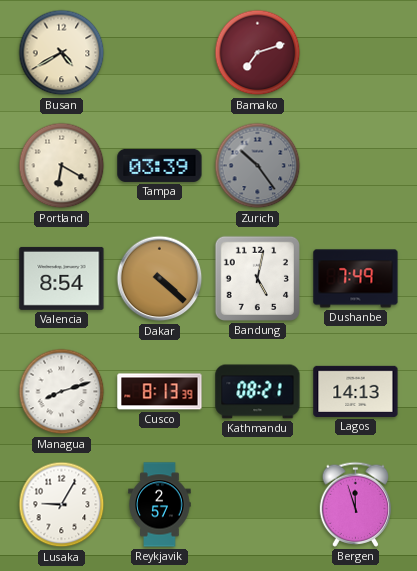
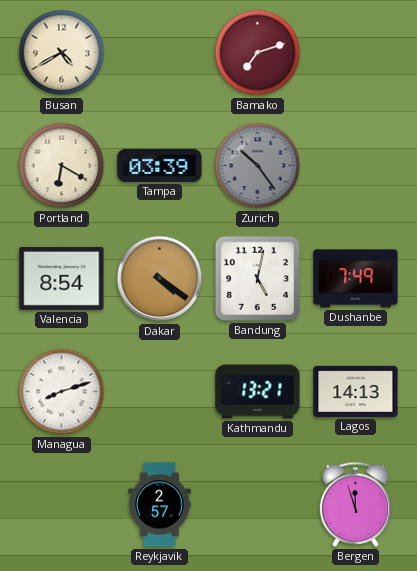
Dakar: 4:22 -> 4:21 (160, 279)
Cusco: 8:13 -> none (160, 392)
Kathmandu: 08:21 -> 13:21 (258, 392)
Lusaka: 9:05 -> none (62, 505)
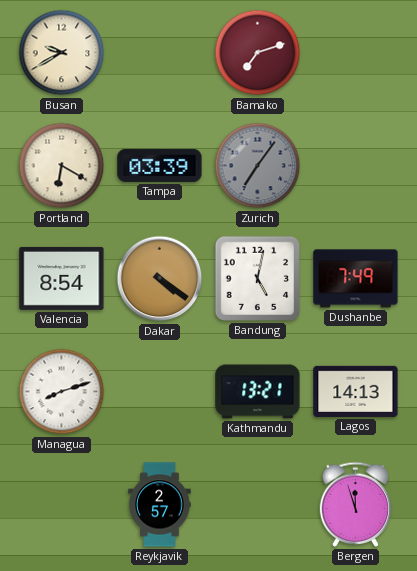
Busan: 4:40 -> 9:40 (62, 53)
Zurich: 10:24 -> 7:06 (258, 166)
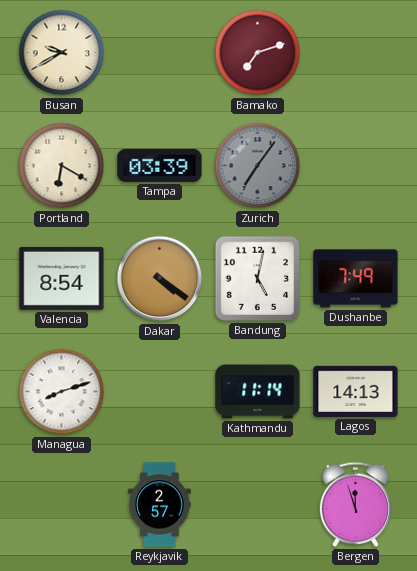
Kathmandu: 13:21 -> 11:14 (258, 392)
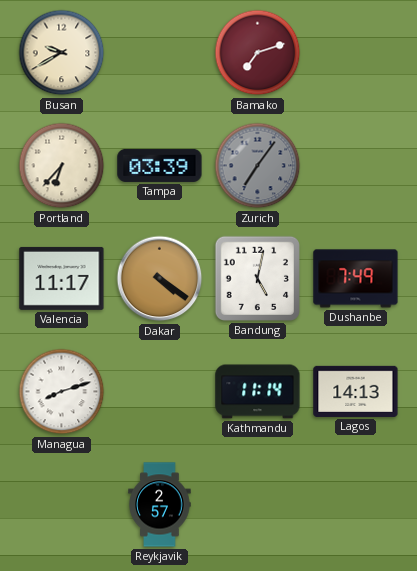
Portland: 6:20 -> 6:37 (62, 166)
Valencia: 8:54 -> 11:17 (62, 278)
Bergen: 11:57 -> none (356, 504)
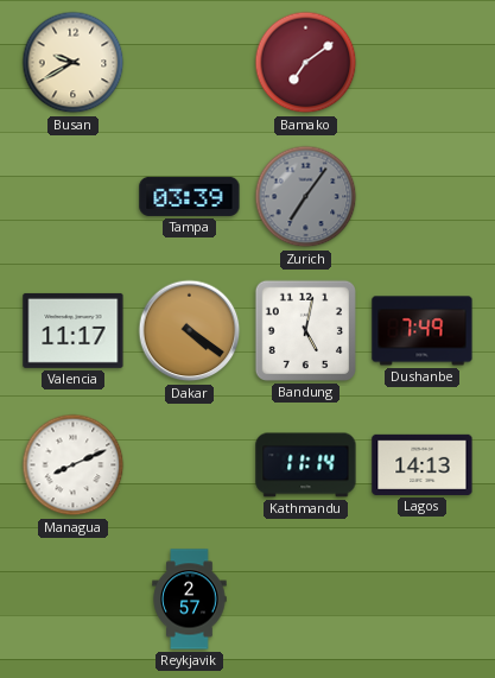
Bamako: 7:12 -> 7:09 (306, 63)
Portland: 6:37 -> none (62, 166)
Managua: 8:12 -> 8:11 (74, 465)
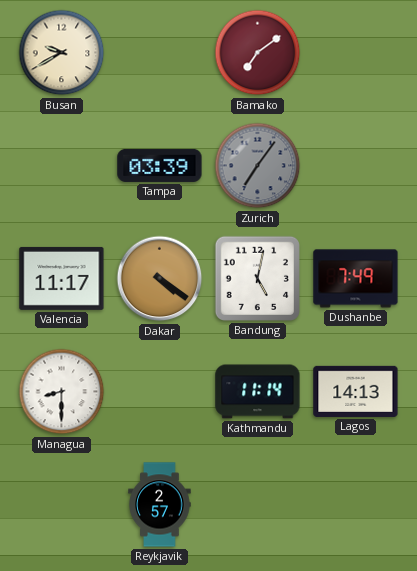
Managua: 8:11 -> 8:30 (62, 392)
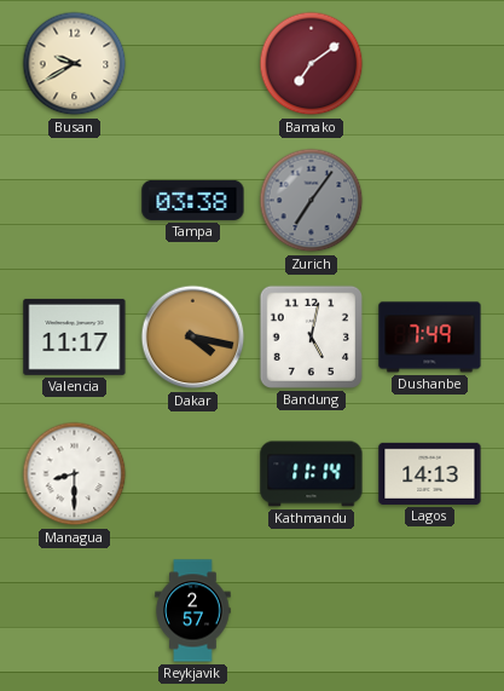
Tampa: 03:39 -> 03:38 (193, 200)
Dakar: 4:21 -> 4:17 (193, 338)
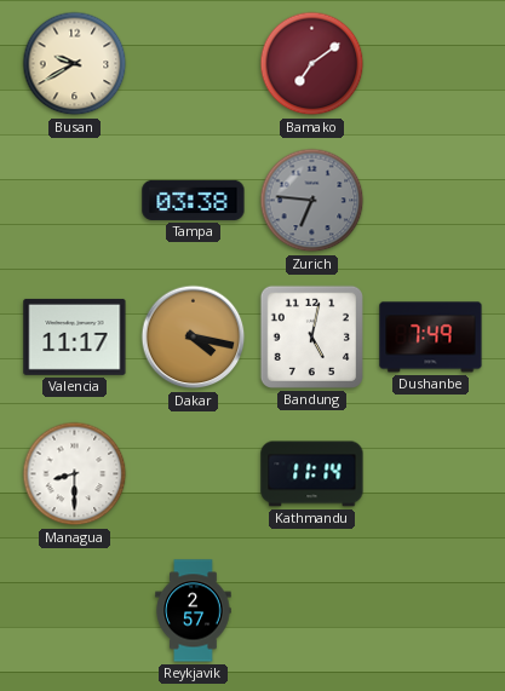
Zurich: 7:06 -> 6:46 (312, 201)
Lagos: 14:13 -> none (430, 473)
